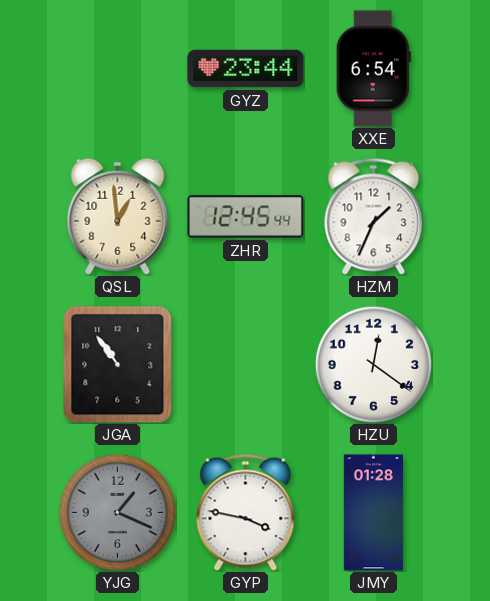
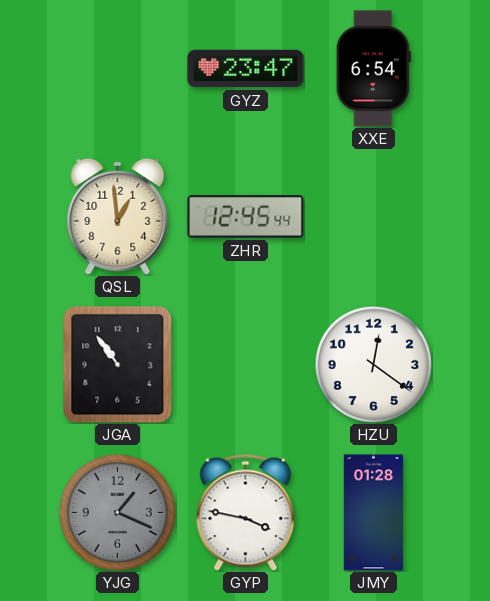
GYZ: 23:44 -> 23:47 (246, 69)
HZM: 1:34 -> none (374, 216)
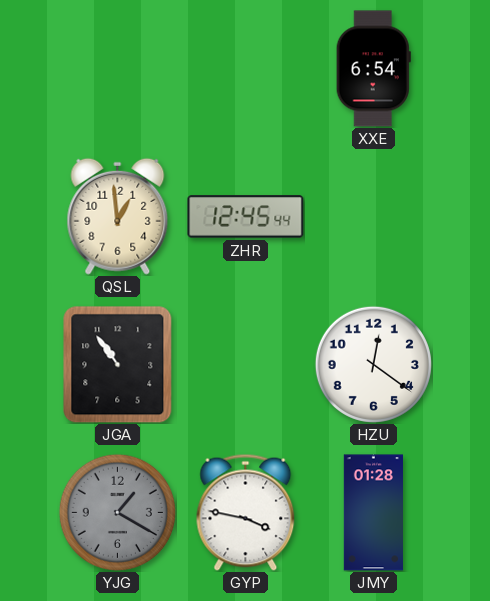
GYZ: 23:47 -> none (246, 69)
YJG: 1:19 -> 1:20 (117, 512)
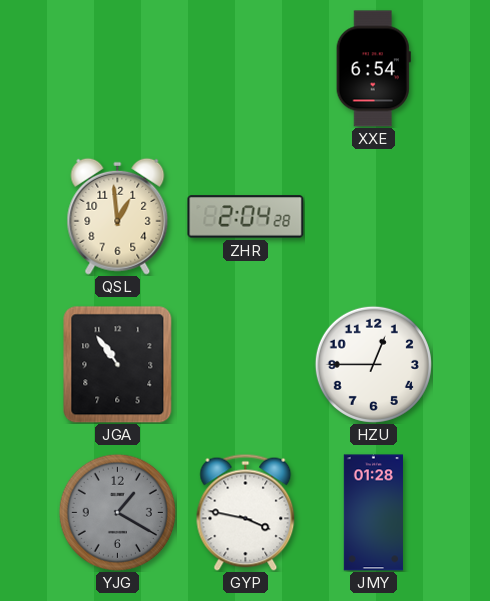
ZHR: 12:45 -> 2:04 (246, 217)
HZU: 12:21 -> 12:45 (373, 364)
